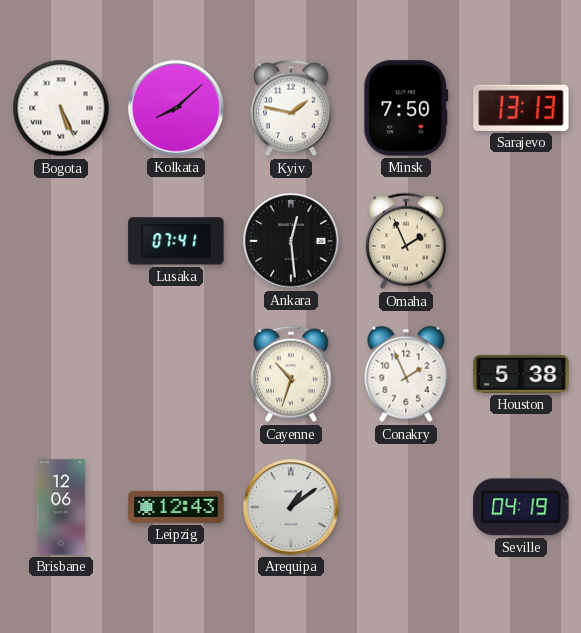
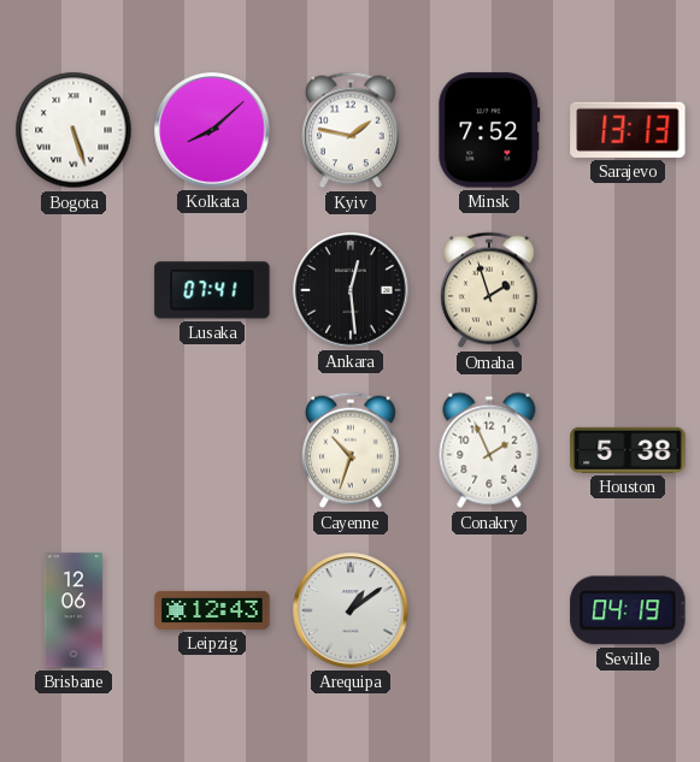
Bogota: 5:26 -> 5:27 (73, 130)
Minsk: 7:50 -> 7:52 (489, 130)
Omaha: 1:56 -> 1:57 (489, 290)
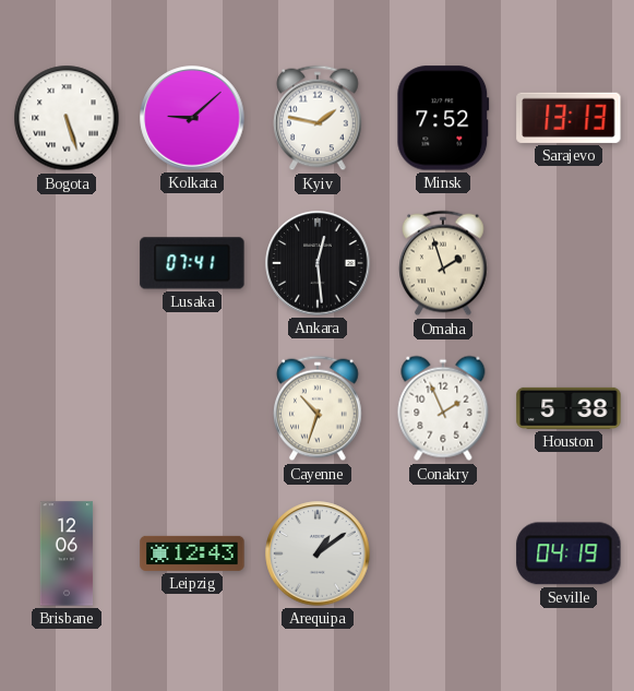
Kolkata: 8:08 -> 9:08 (192, 118)
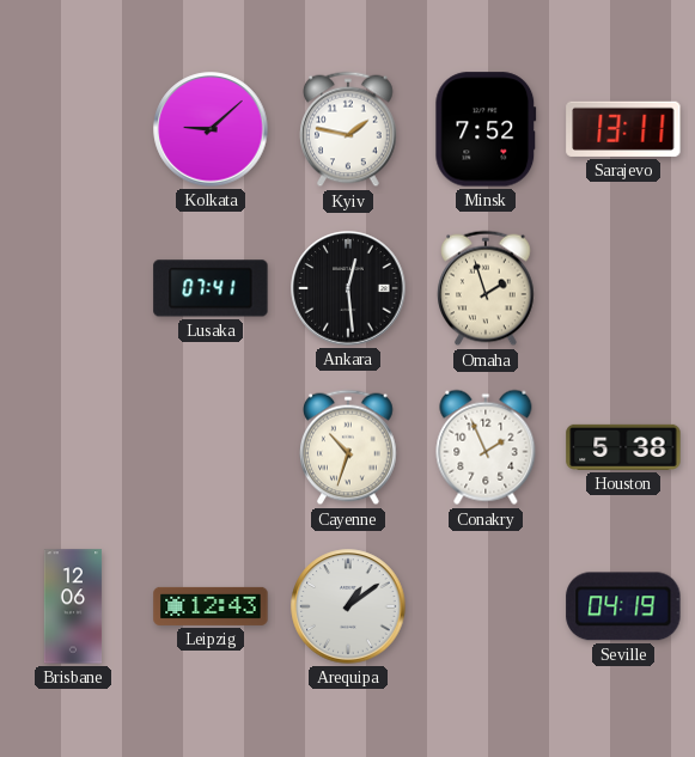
Bogota: 5:27 -> none (67, 118)
Sarajevo: 13:13 -> 13:11 (623, 129)
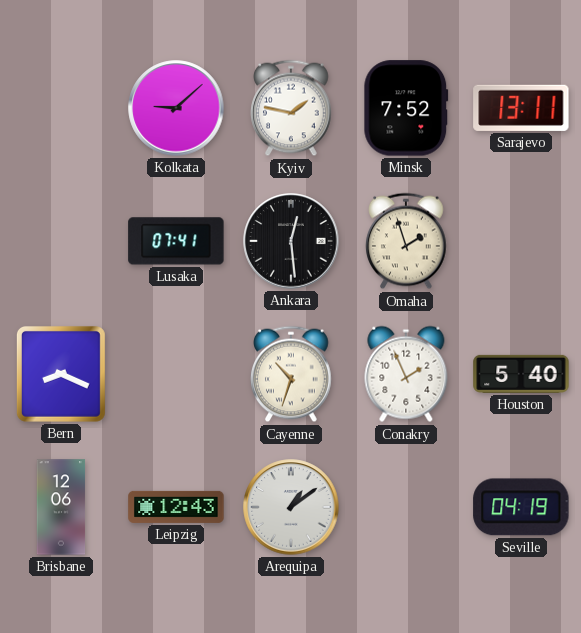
Bern: none -> 8:19 (61, 374)
Houston: 5:38 -> 5:40 (521, 374)
